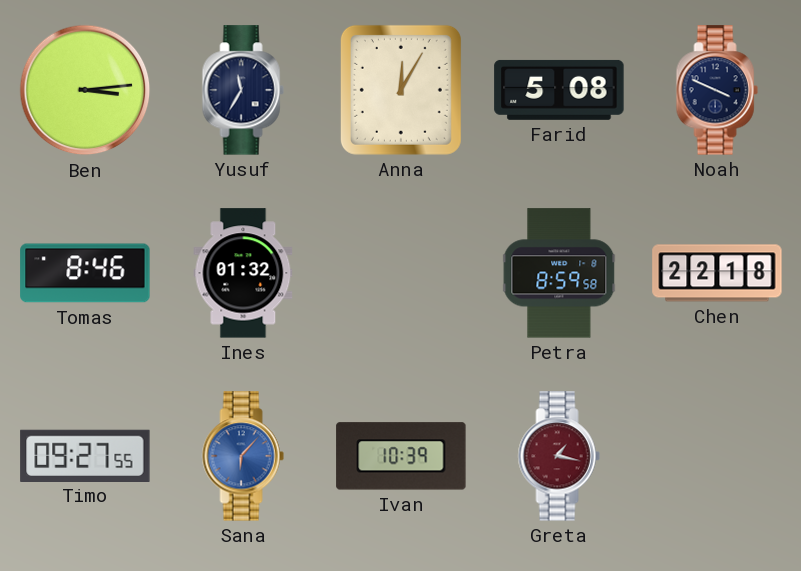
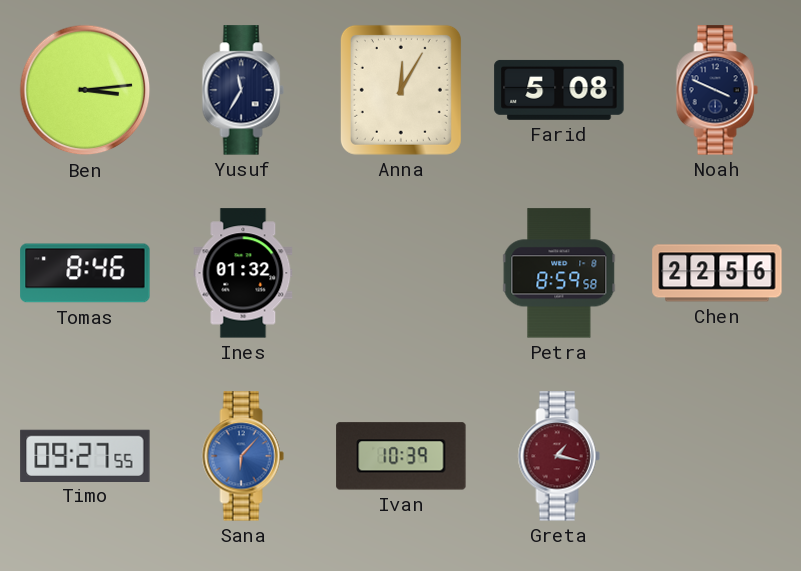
Chen: 22:18 -> 22:56 (717, 273)
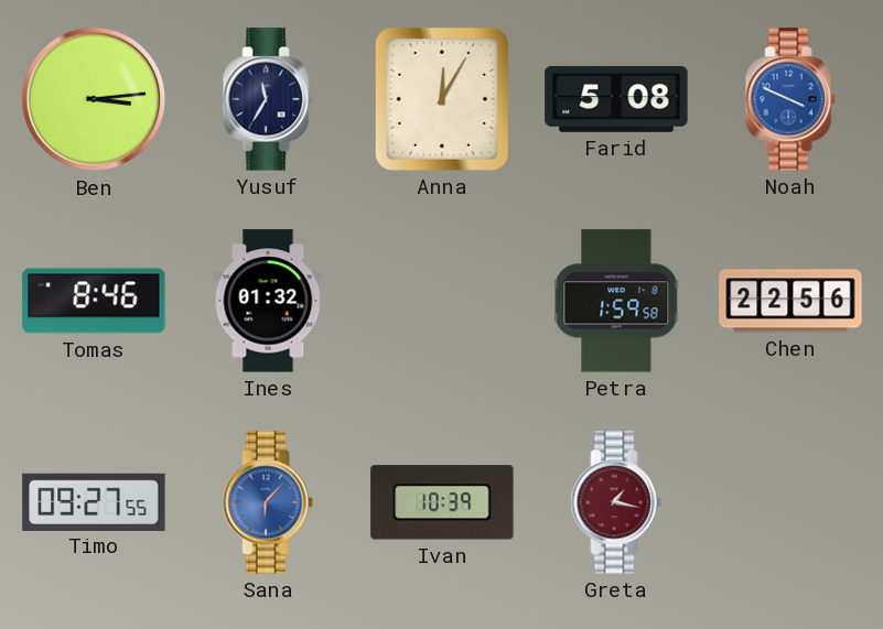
Noah dial: navy -> blue (790, 99)
Petra: 8:59 -> 1:59 (616, 301)
